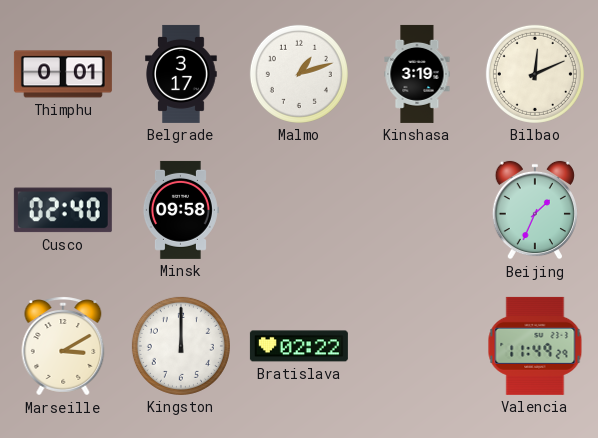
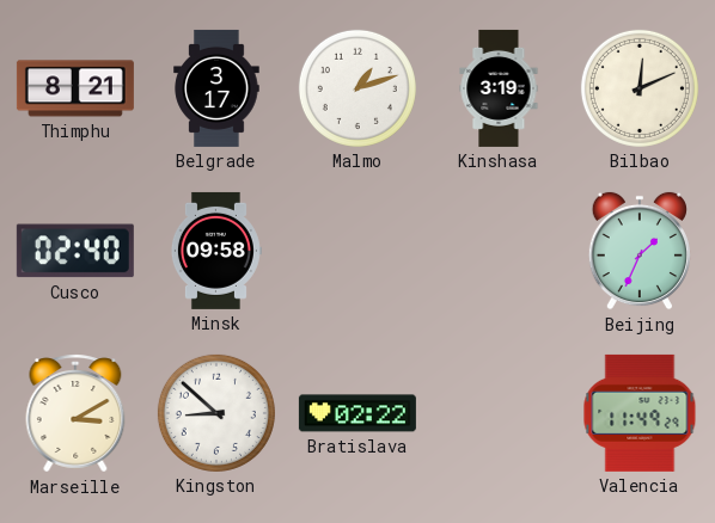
Thimphu: 0:01 -> 8:21 (75, 88)
Kingston: 12:00 -> 8:52 (216, 413)
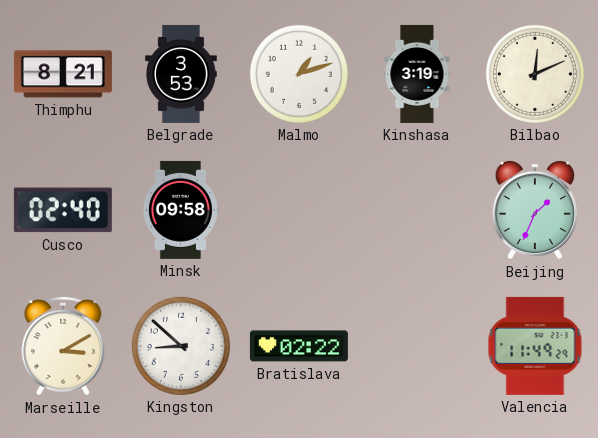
Belgrade: 3:17 -> 3:53 (181, 74)
